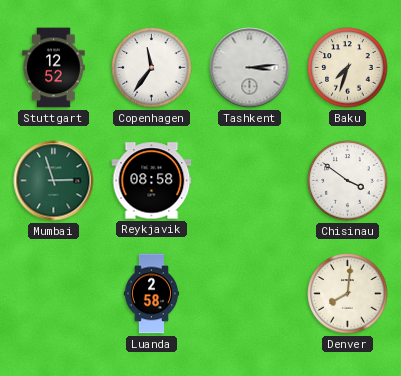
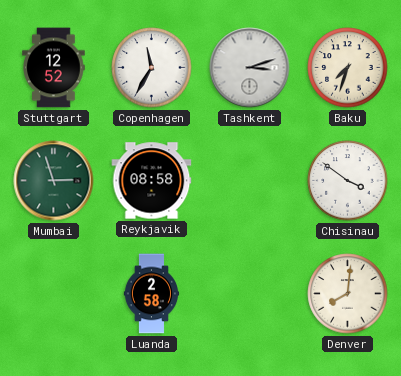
Copenhagen: 11:36 -> 11:35 (152, 68)
Tashkent: 3:14 -> 3:12 (250, 68)
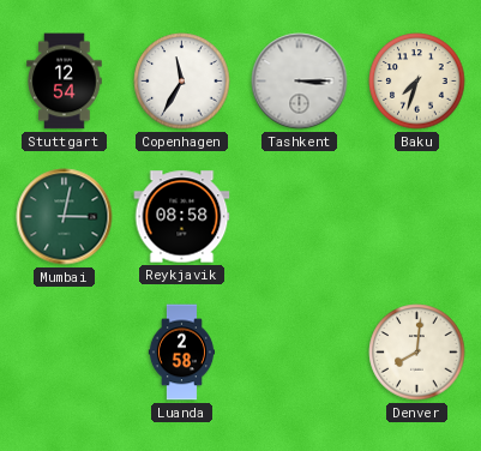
Stuttgart: 12:52 -> 12:54 (65, 82)
Tashkent: 3:12 -> 3:15 (300, 82)
Mumbai: 2:57 -> 3:02 (65, 217)
Chisinau: 3:51 -> none (348, 181)
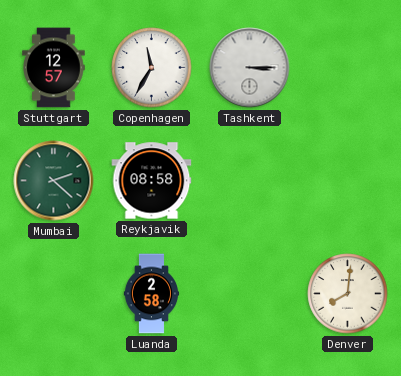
Stuttgart: 12:54 -> 12:57 (54, 68)
Baku: 7:33 -> none (417, 82)
Mumbai: 3:02 -> 2:22 (54, 181)
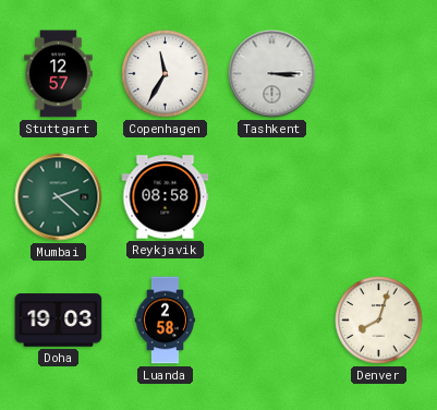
Doha: none -> 19:03 (59, 321)
Denver: 8:01 -> 8:03 (379, 321)
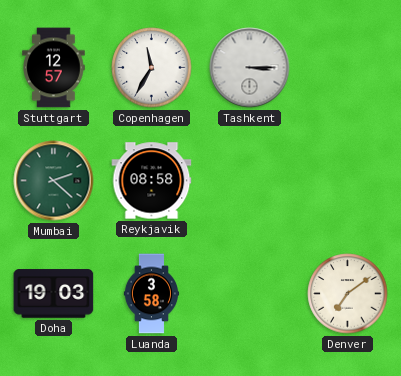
Luanda: 2:58 -> 3:58 (151, 294)
Denver: 8:03 -> 7:09 (348, 294)
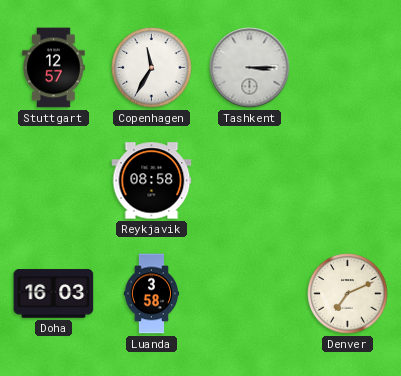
Mumbai: 2:22 -> none (54, 181)
Doha: 19:03 -> 16:03 (54, 294)
Denver: 7:09 -> 7:11 (348, 294)
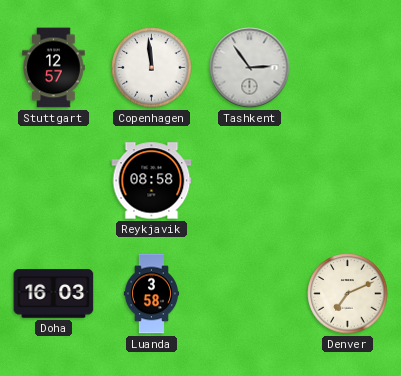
Copenhagen: 11:35 -> 11:59 (152, 68)
Tashkent: 3:15 -> 2:54 (250, 68)
